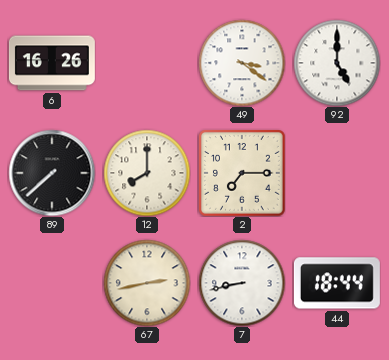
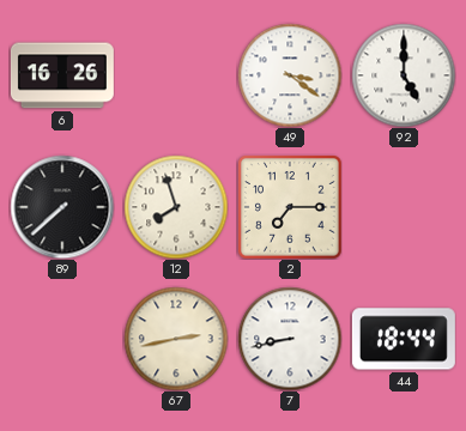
12: 8:00 -> 7:57 (176, 207)
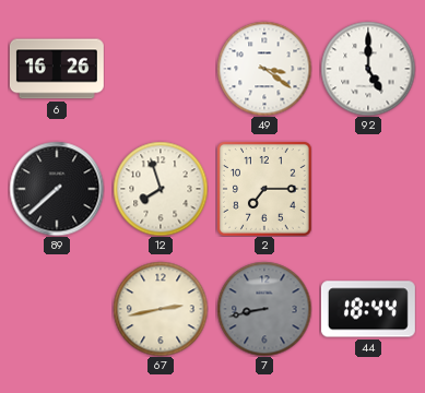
7 dial: white -> grey (264, 309)
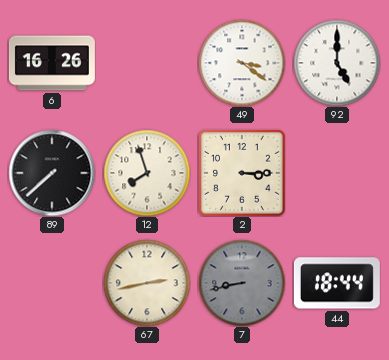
2: 7:15 -> 3:15 (242, 173)
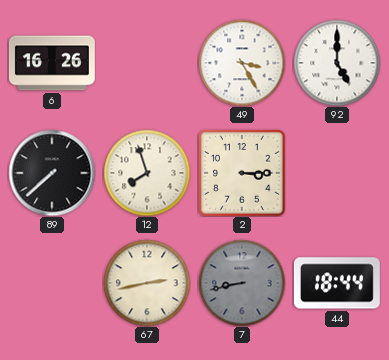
49: 3:21 -> 3:25 (242, 63)
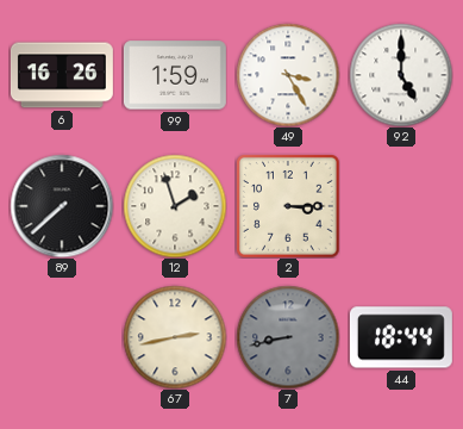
99: none -> 1:59 (175, 75)
12: 7:57 -> 1:57 (175, 206)
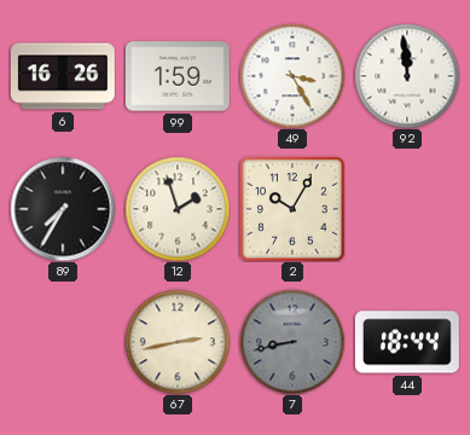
92: 5:00 -> 11:59 (407, 76)
89: 7:38 -> 7:35 (63, 209)
2: 3:15 -> 10:05 (292, 209)
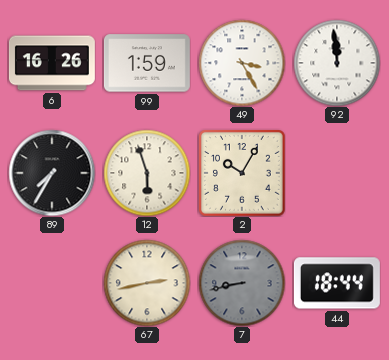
12: 1:57 -> 5:57 (147, 173)
